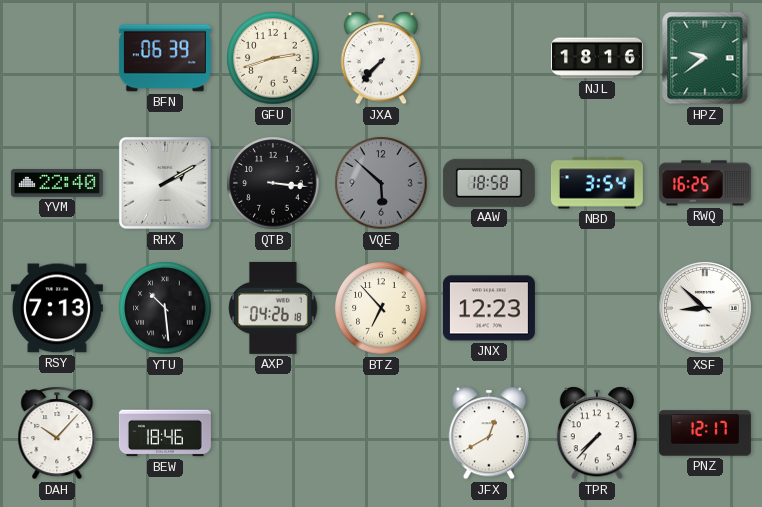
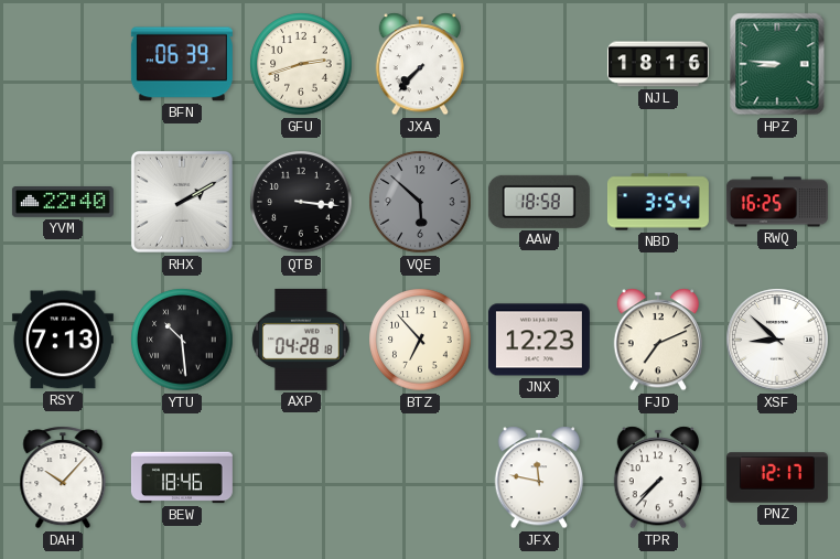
HPZ: 9:39 -> 8:46 (777, 64)
AXP: 04:26 -> 04:28 (301, 340)
FJD: none -> 7:11 (657, 340)
JFX: 12:40 -> 11:47 (538, 477)
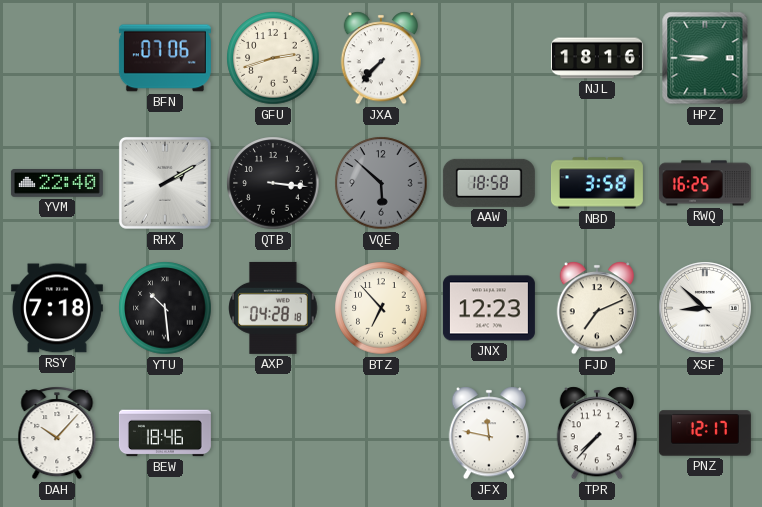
BFN: 06:39 -> 07:06 (165, 58)
NBD: 3:54 -> 3:58 (597, 183)
RSY: 7:13 -> 7:18 (57, 308)
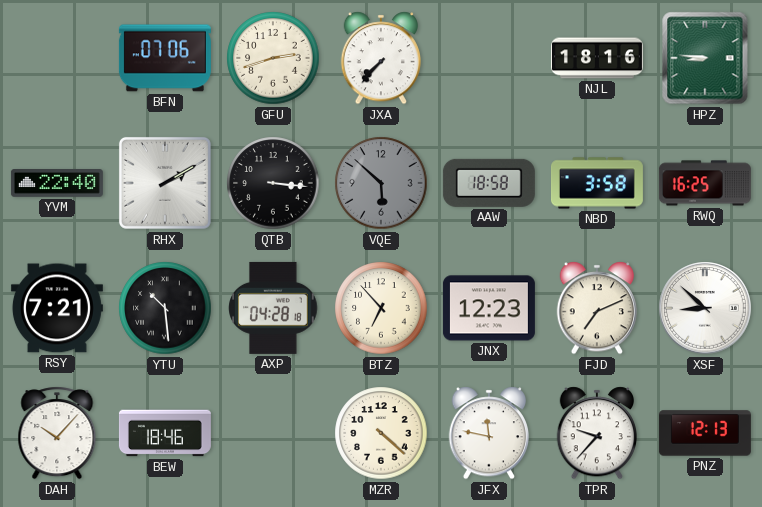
RSY: 7:18 -> 7:21 (57, 308)
MZR: none -> 4:22 (381, 433)
TPR: 7:37 -> 9:37 (596, 433)
PNZ: 12:17 -> 12:13 (705, 433)
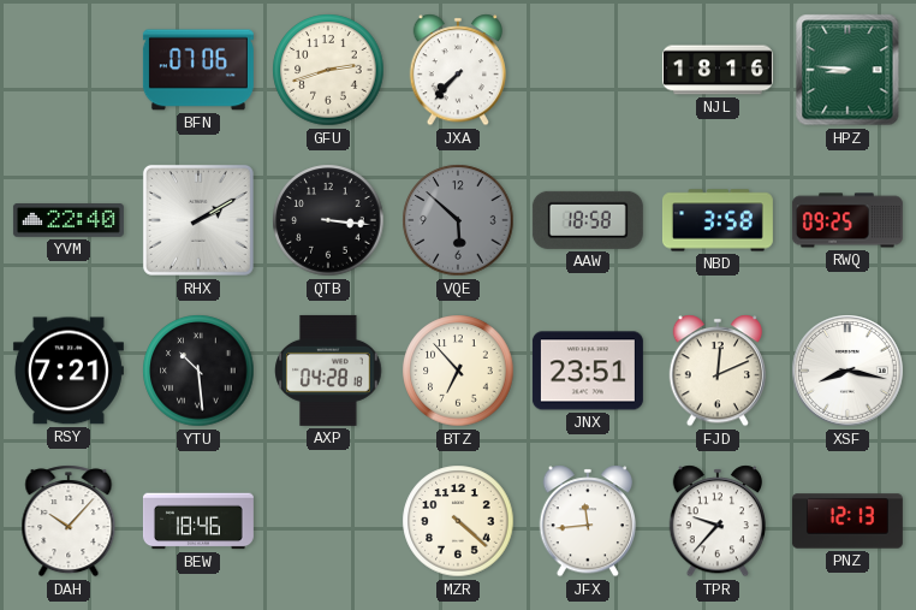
RWQ: 16:25 -> 09:25 (847, 220)
JNX: 12:23 -> 23:51 (588, 371)
FJD: 7:11 -> 12:11 (716, 371)
XSF: 8:52 -> 8:17 (847, 371)
JFX: 11:47 -> 11:44 (587, 521)
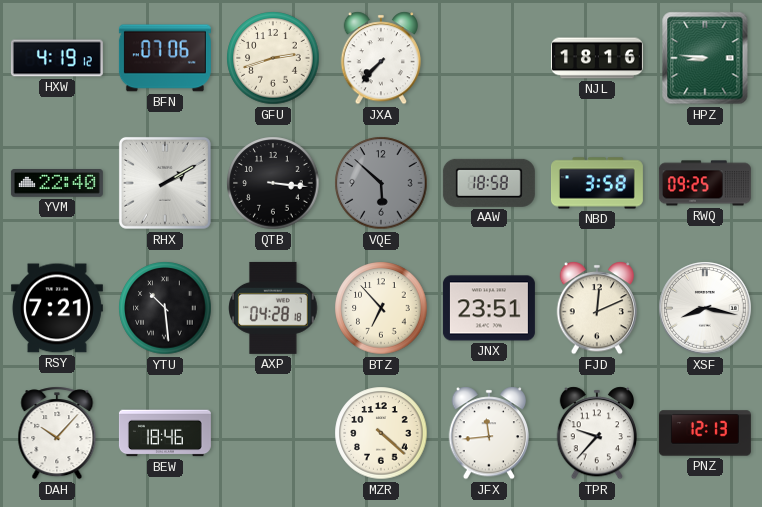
HXW: none -> 4:19 (57, 58)
